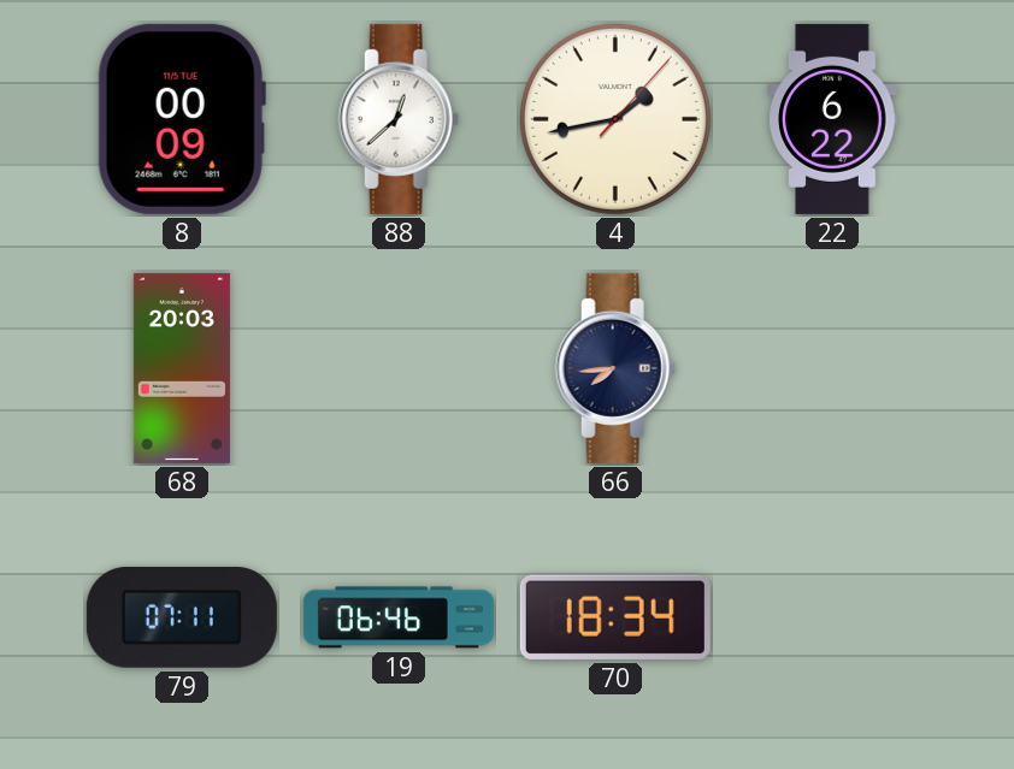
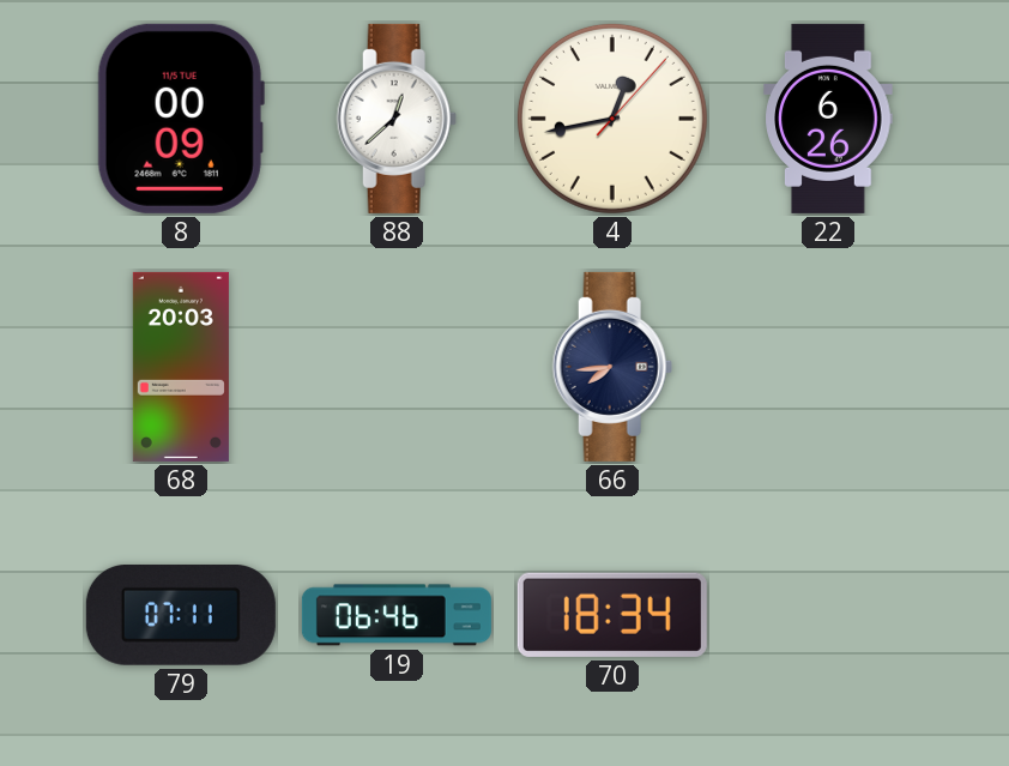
4: 1:43 -> 12:43 (612, 119)
22: 6:22 -> 6:26 (828, 119)
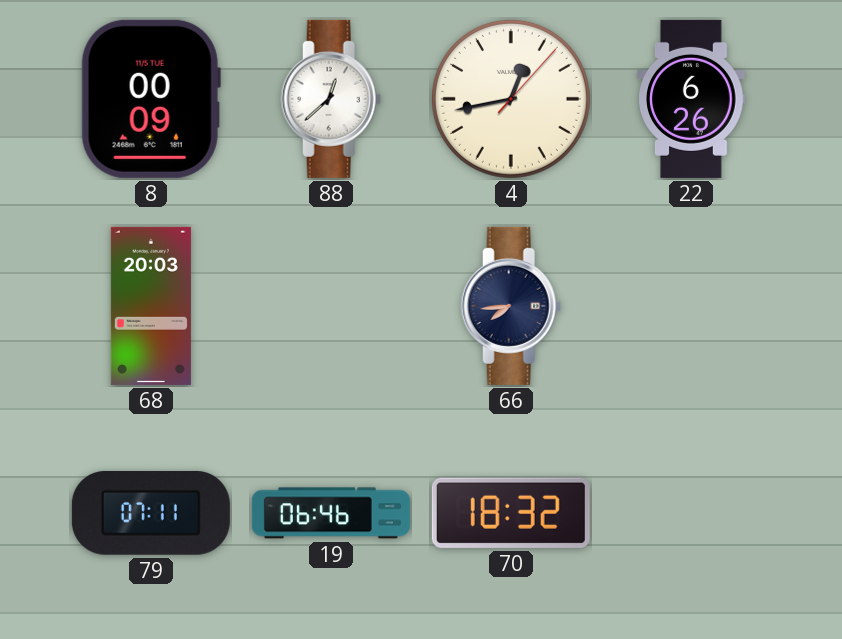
70: 18:34 -> 18:32 (511, 513)
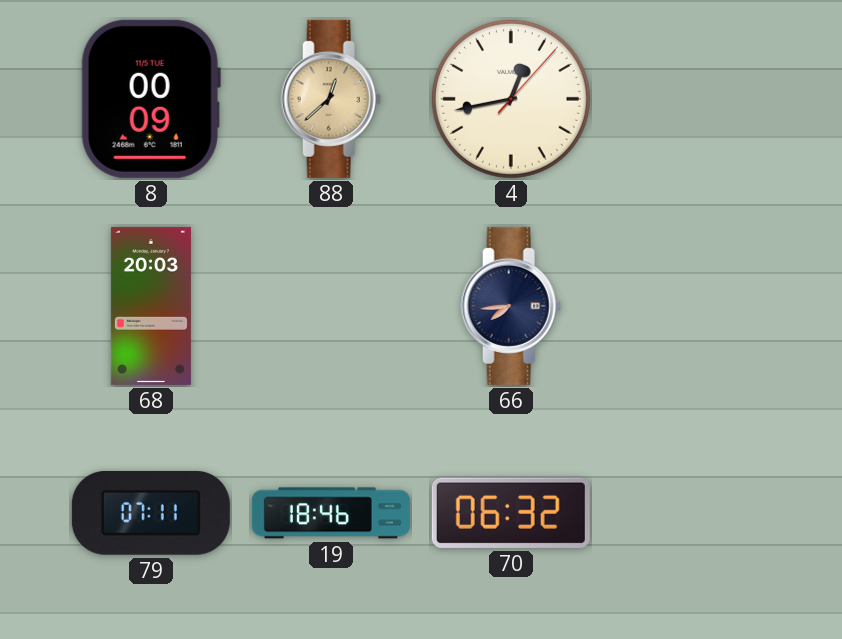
88 dial: white -> champagne (331, 99)
22: 6:26 -> none (691, 99)
19: 06:46 -> 18:46 (331, 513)
70: 18:32 -> 06:32 (511, 513)
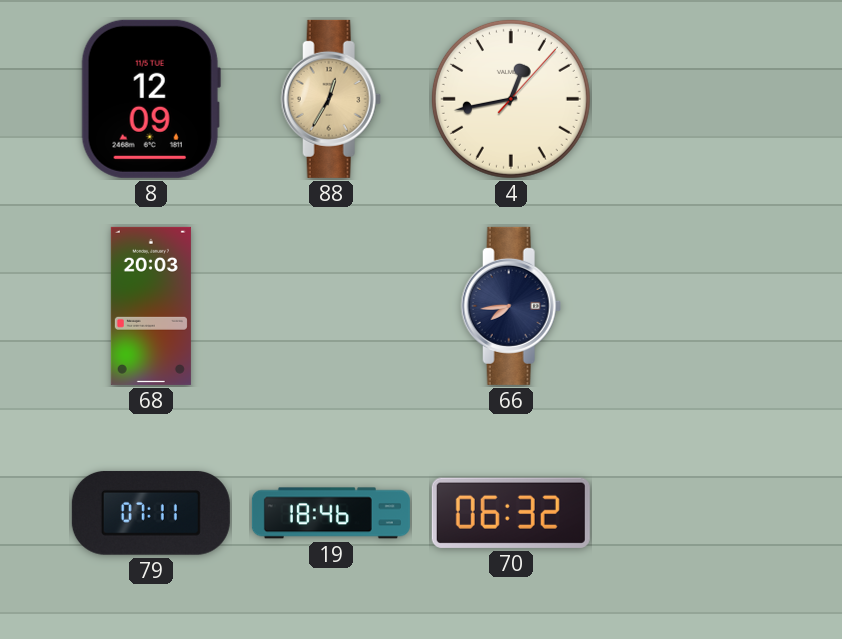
8: 00:09 -> 12:09 (151, 99)
88: 12:38 -> 12:35 (331, 99)
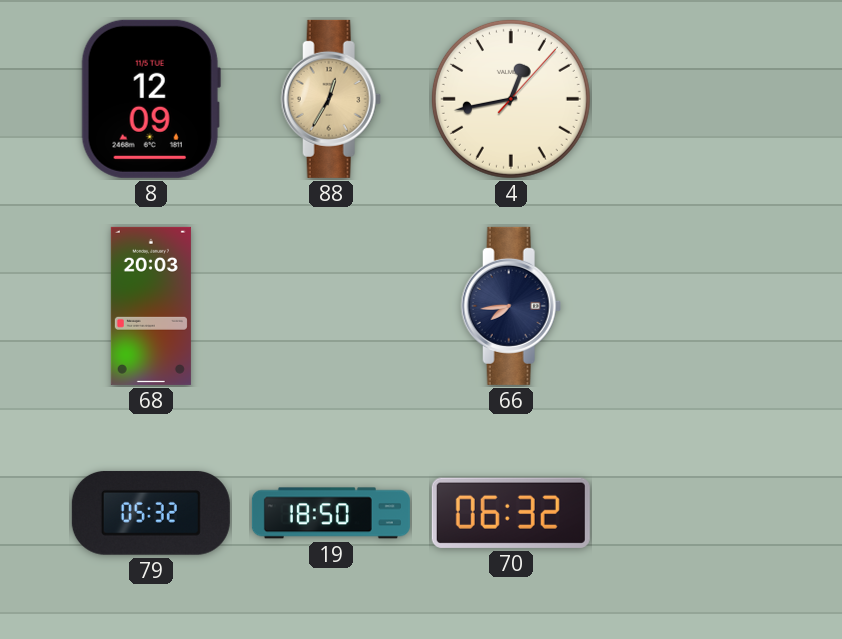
79: 07:11 -> 05:32 (151, 513)
19: 18:46 -> 18:50 (331, 513)
